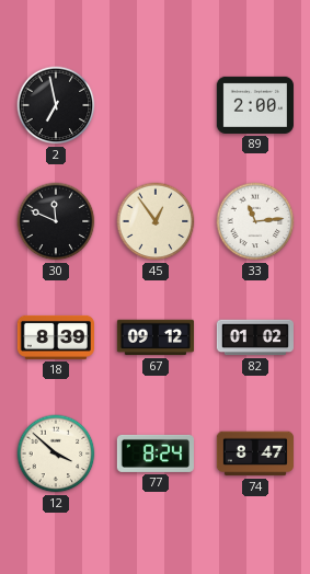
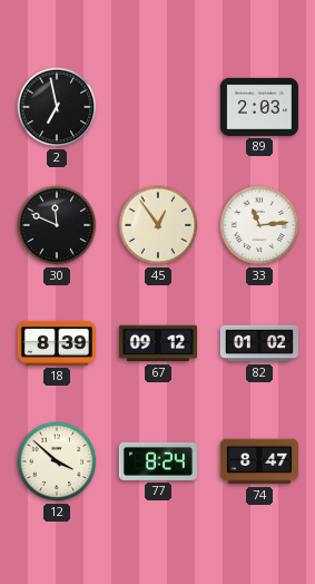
89: 2:00 -> 2:03 (259, 107)
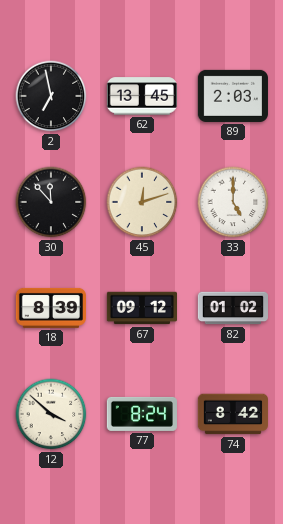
62: none -> 13:45 (142, 96)
30: 11:49 -> 11:53 (51, 202)
45: 12:54 -> 12:12 (142, 202)
33: 11:14 -> 5:00 (233, 202)
74: 8:47 -> 8:42 (233, 414)
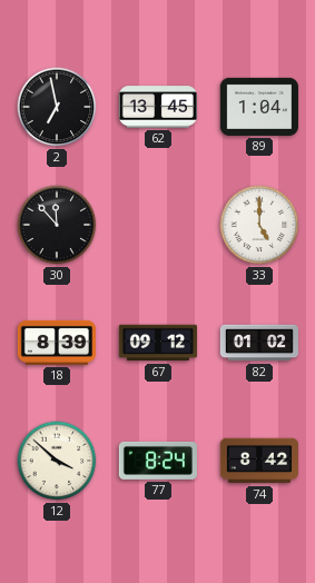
89: 2:03 -> 1:04 (259, 107)
45: 12:12 -> none (142, 202)
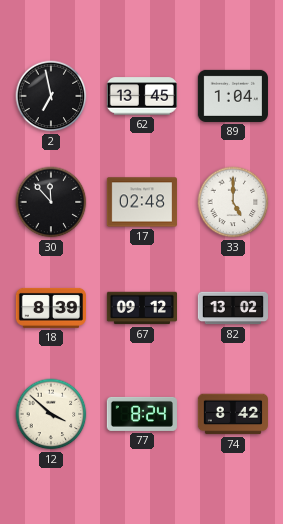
17: none -> 02:48 (141, 202)
82: 01:02 -> 13:02 (232, 308)
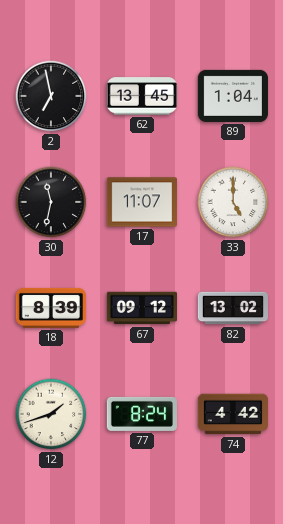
30: 11:53 -> 11:32 (51, 202)
17: 02:48 -> 11:07 (141, 202)
12: 3:52 -> 1:42 (51, 414)
74: 8:42 -> 4:42 (233, 414)
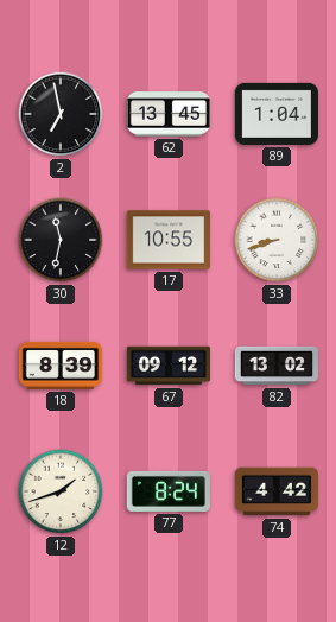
17: 11:07 -> 10:55 (167, 240)
33: 5:00 -> 8:42 (277, 240)
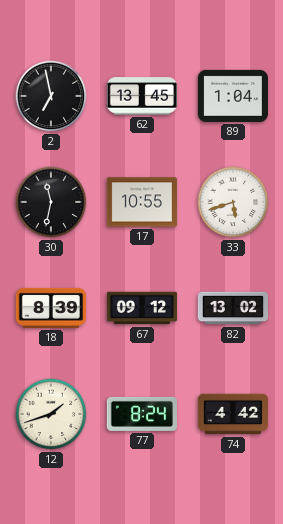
33: 8:42 -> 5:42 (233, 202)
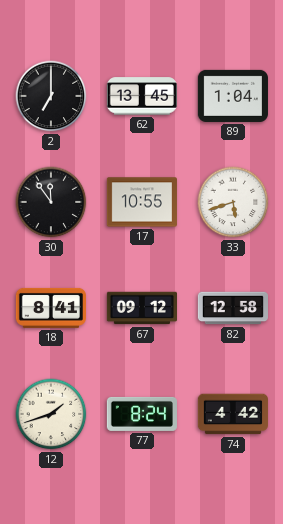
2: 6:58 -> 7:00 (51, 96)
30: 11:32 -> 11:54 (51, 202)
18: 8:39 -> 8:41 (50, 308)
82: 13:02 -> 12:58 (232, 308)
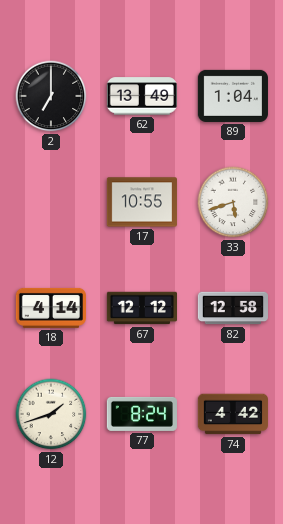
62: 13:45 -> 13:49 (142, 96)
30: 11:54 -> none (51, 202)
18: 8:41 -> 4:14 (50, 308)
67: 09:12 -> 12:12 (141, 308)
